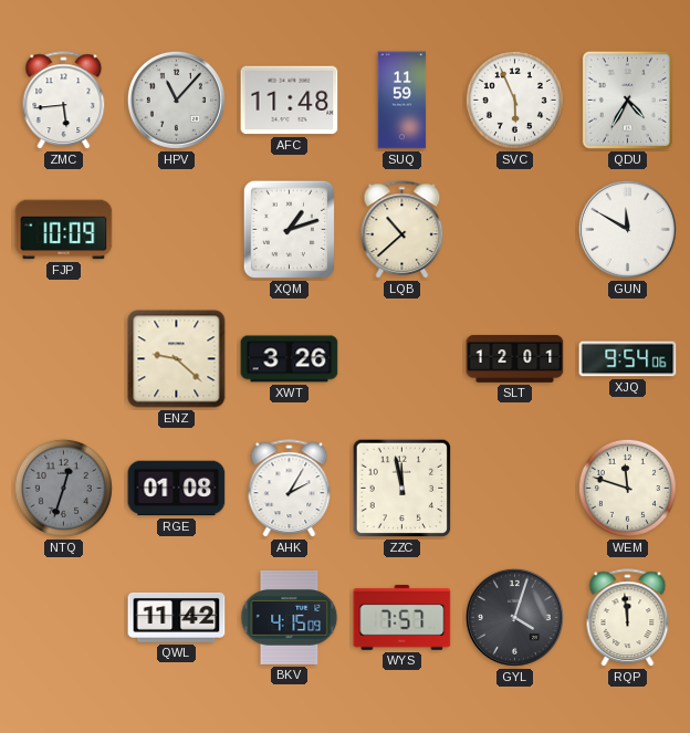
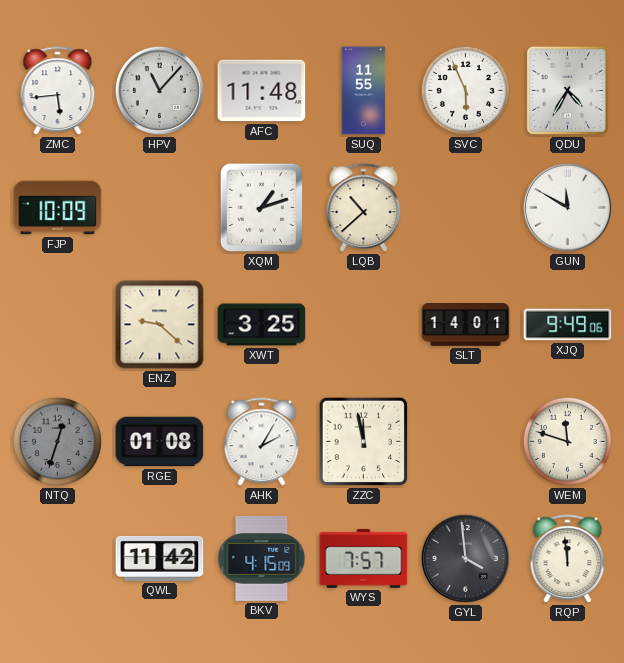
SUQ: 11:59 -> 11:55 (364, 91)
XWT: 3:26 -> 3:25 (262, 325)
SLT: 12:01 -> 14:01 (466, 325)
XJQ: 9:54 -> 9:49 (568, 325)
GYL: 4:03 -> 3:59 (465, 558)
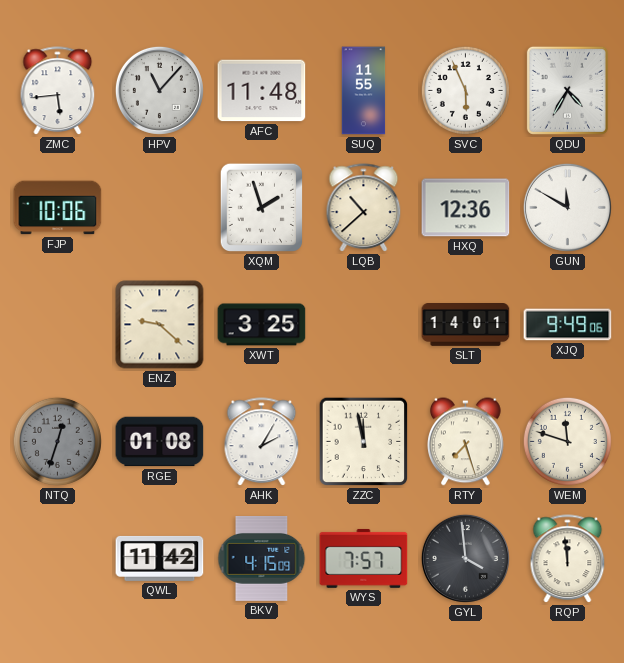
FJP: 10:09 -> 10:06 (58, 208)
XQM: 1:12 -> 1:57 (261, 208)
HXQ: none -> 12:36 (466, 208)
RTY: none -> 7:27 (466, 442)
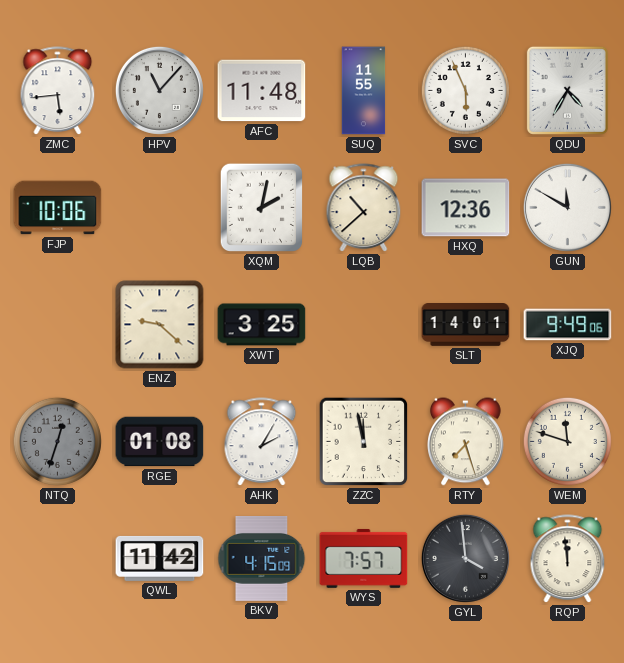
XQM: 1:57 -> 2:02 (261, 208)
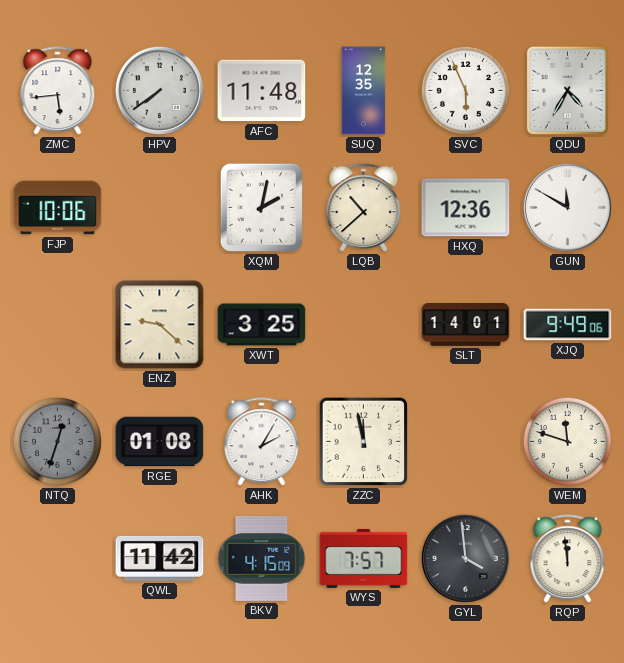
HPV: 11:07 -> 7:39 (159, 90)
SUQ: 11:55 -> 12:35 (364, 91)
RTY: 7:27 -> none (466, 442)
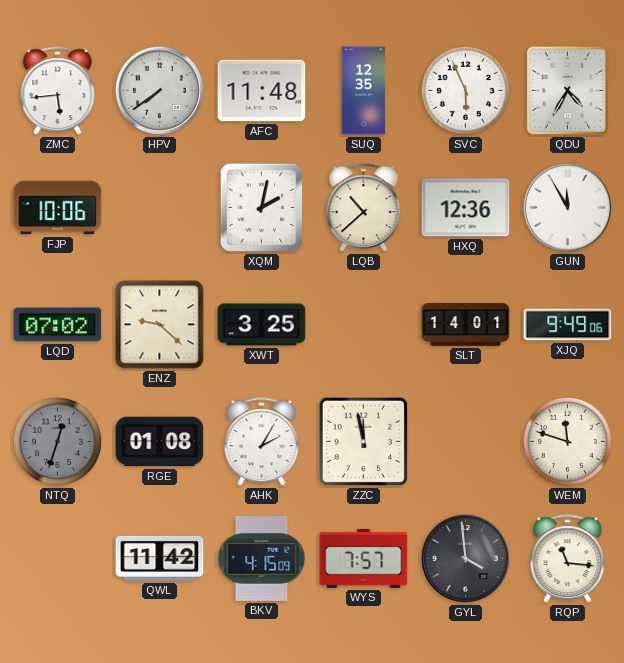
GUN: 11:50 -> 11:55 (567, 207)
LQD: none -> 07:02 (58, 325)
RQP: 11:59 -> 11:16 (568, 559)
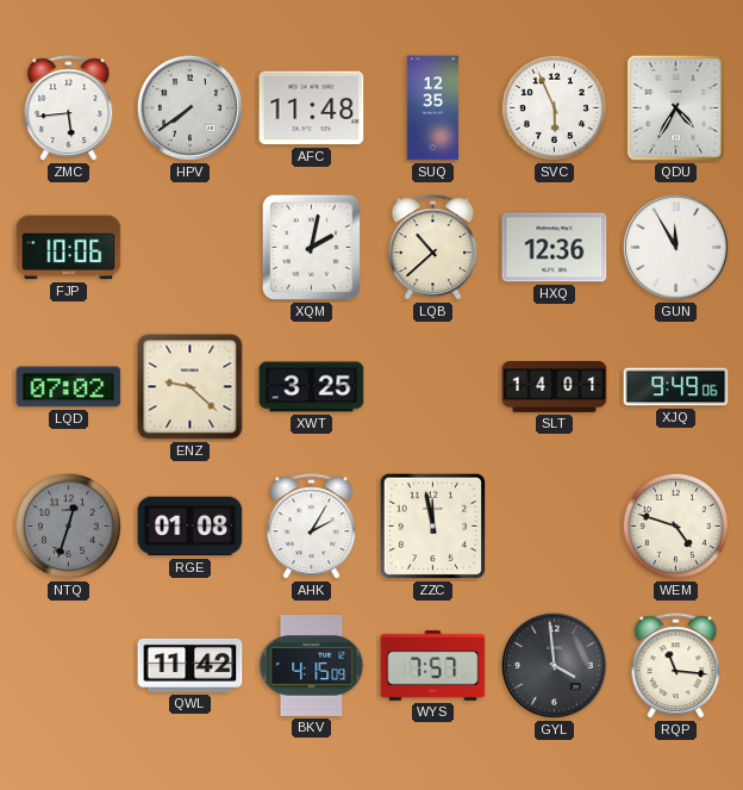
WEM: 11:48 -> 4:48 (675, 525)
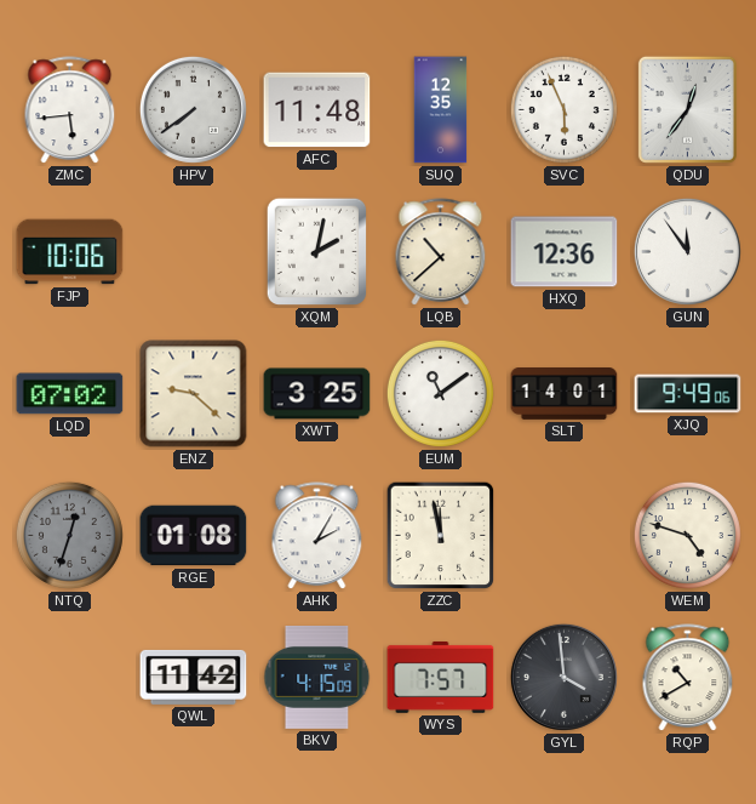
QDU: 4:35 -> 12:36 (687, 109)
GUN: 11:55 -> 11:54 (687, 251)
EUM: none -> 11:09 (440, 393)
RQP: 11:16 -> 10:40 (688, 678)
